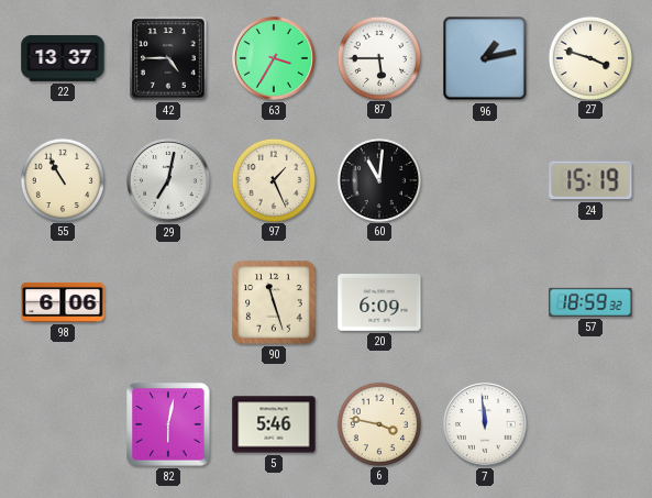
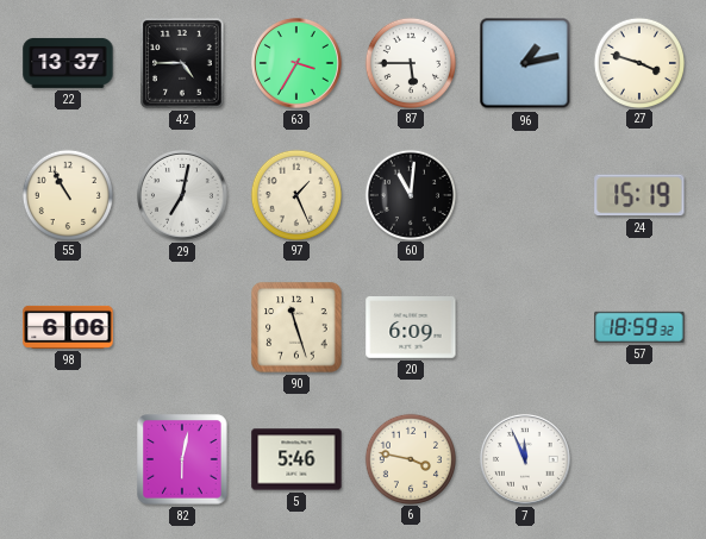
7: 11:59 -> 11:56 (526, 460)
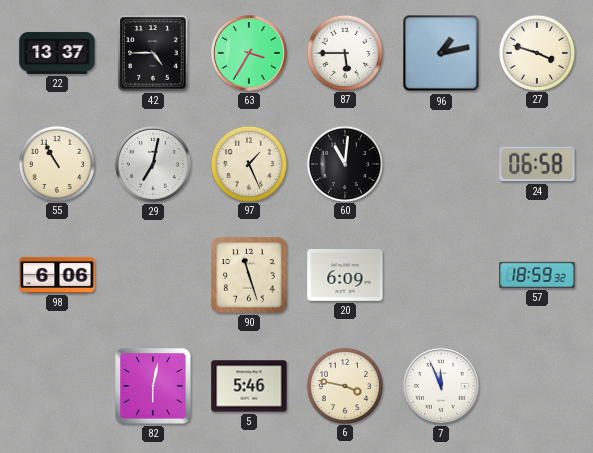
24: 15:19 -> 06:58 (537, 164)
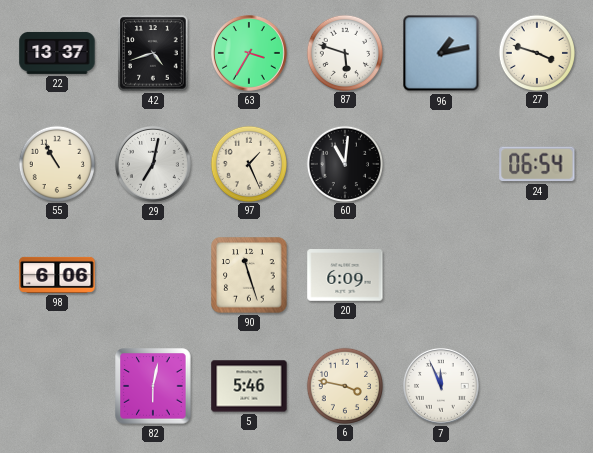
42: 4:45 -> 4:42 (153, 53)
87: 5:45 -> 5:48 (344, 52)
24: 06:58 -> 06:54 (537, 164)
57: 18:59 -> none (537, 275)
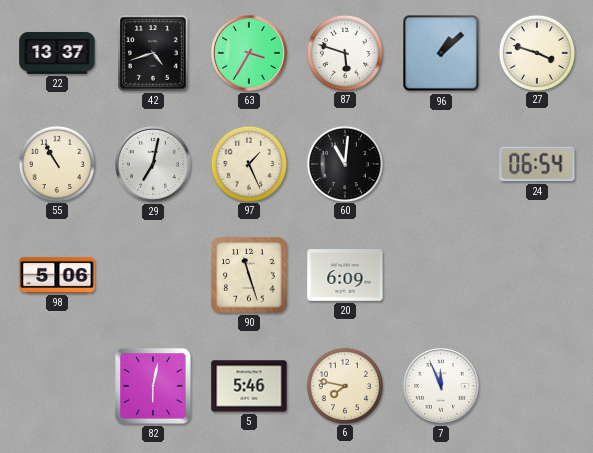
96: 1:13 -> 1:08 (441, 53)
98: 6:06 -> 5:06 (57, 275)
6: 3:47 -> 7:47 (344, 385)
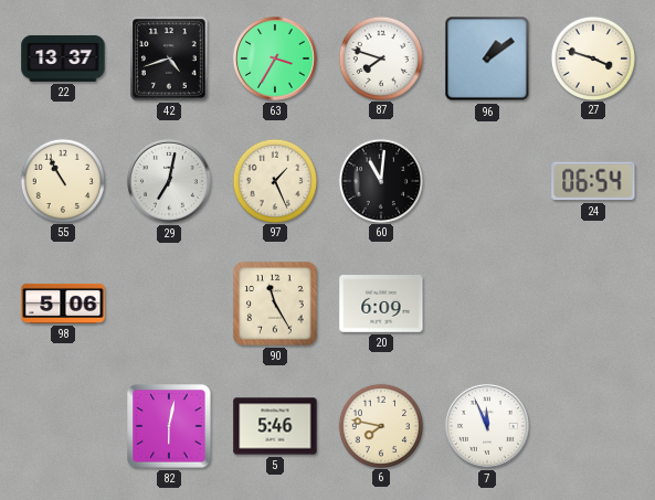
87: 5:48 -> 7:48 (380, 57)
96: 1:08 -> 1:09 (487, 58)
90: 11:27 -> 11:25 (275, 304)
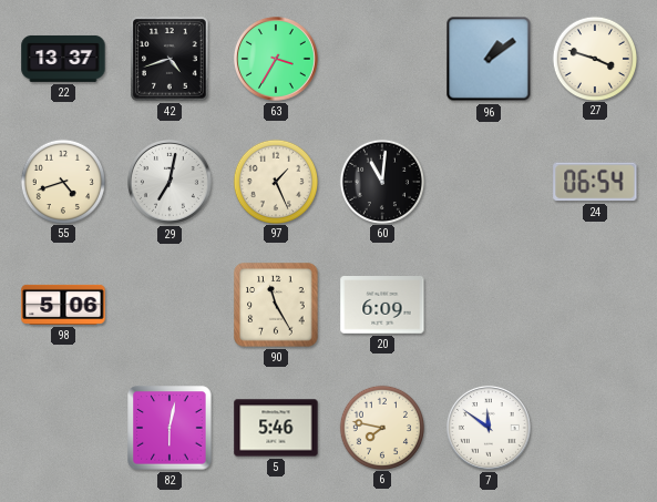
87: 7:48 -> none (380, 57)
55: 10:55 -> 4:42 (62, 181)
7: 11:56 -> 11:51 (490, 429)
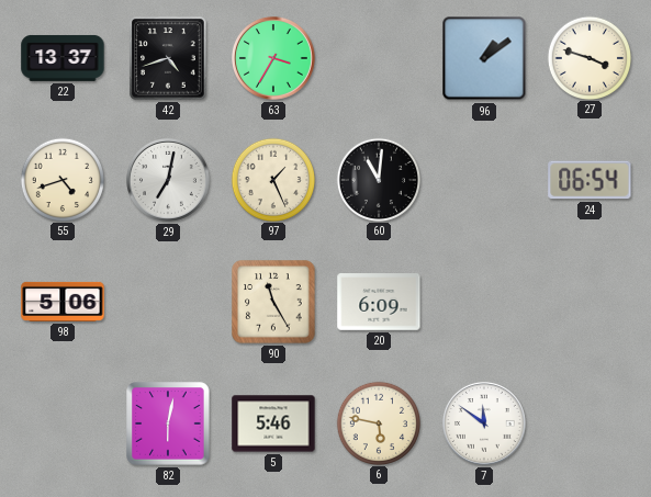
6: 7:47 -> 5:47 (378, 422)
